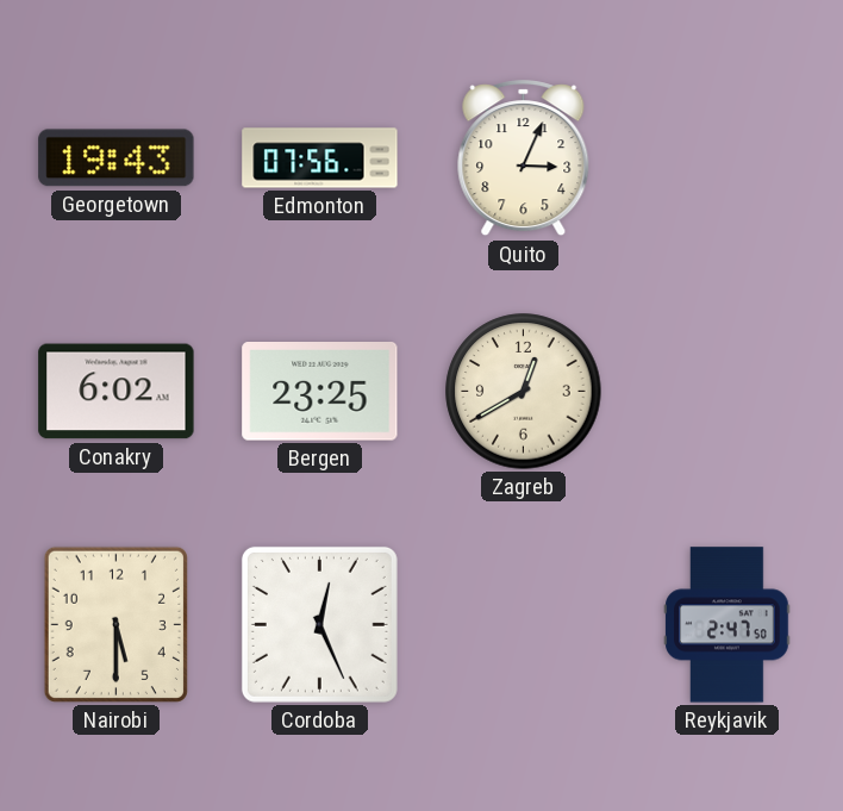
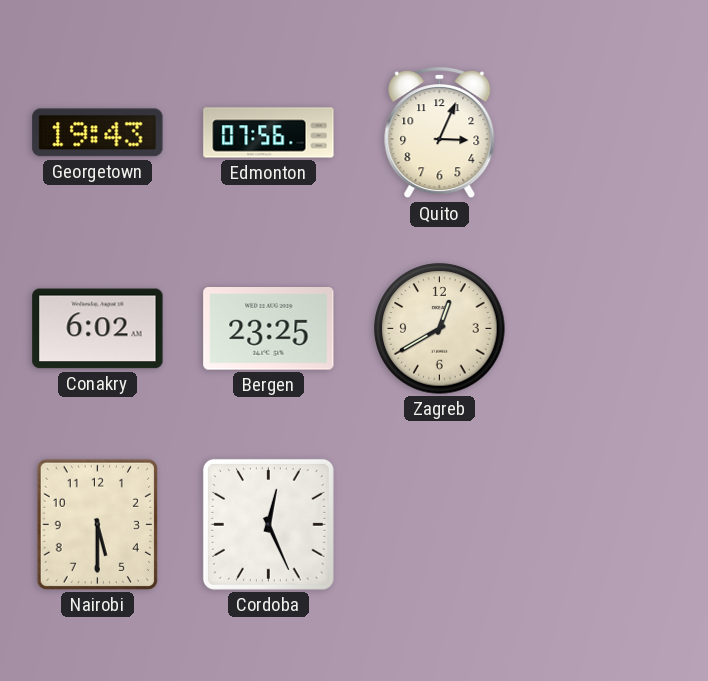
Reykjavik: 2:47 -> none (728, 625)
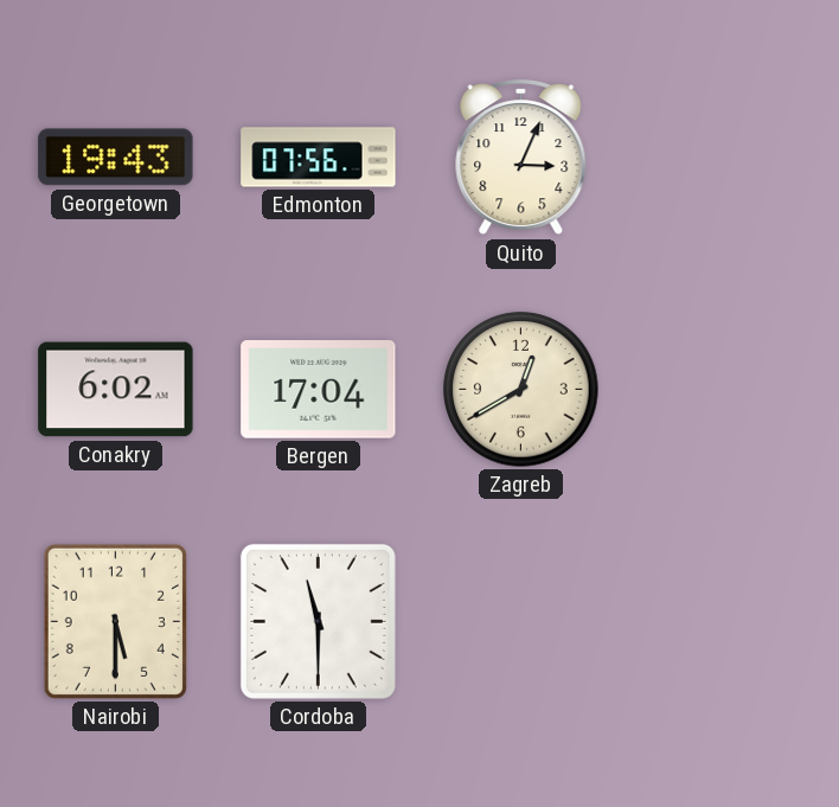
Bergen: 23:25 -> 17:04 (319, 390)
Cordoba: 12:26 -> 11:30 (318, 621)
